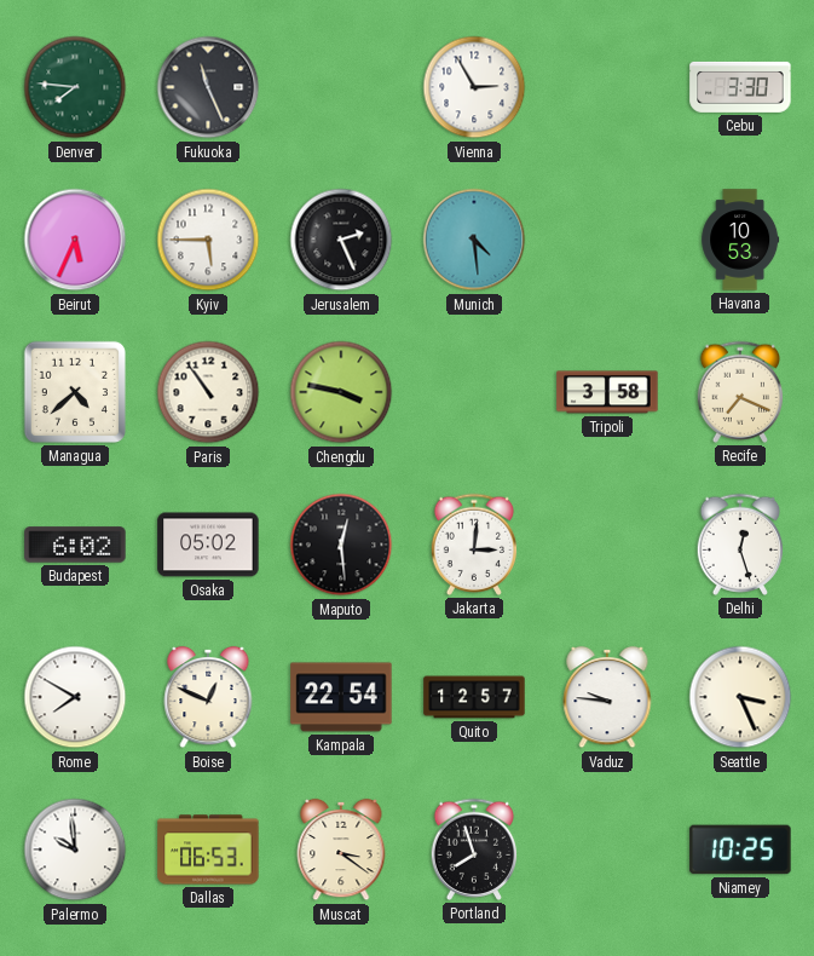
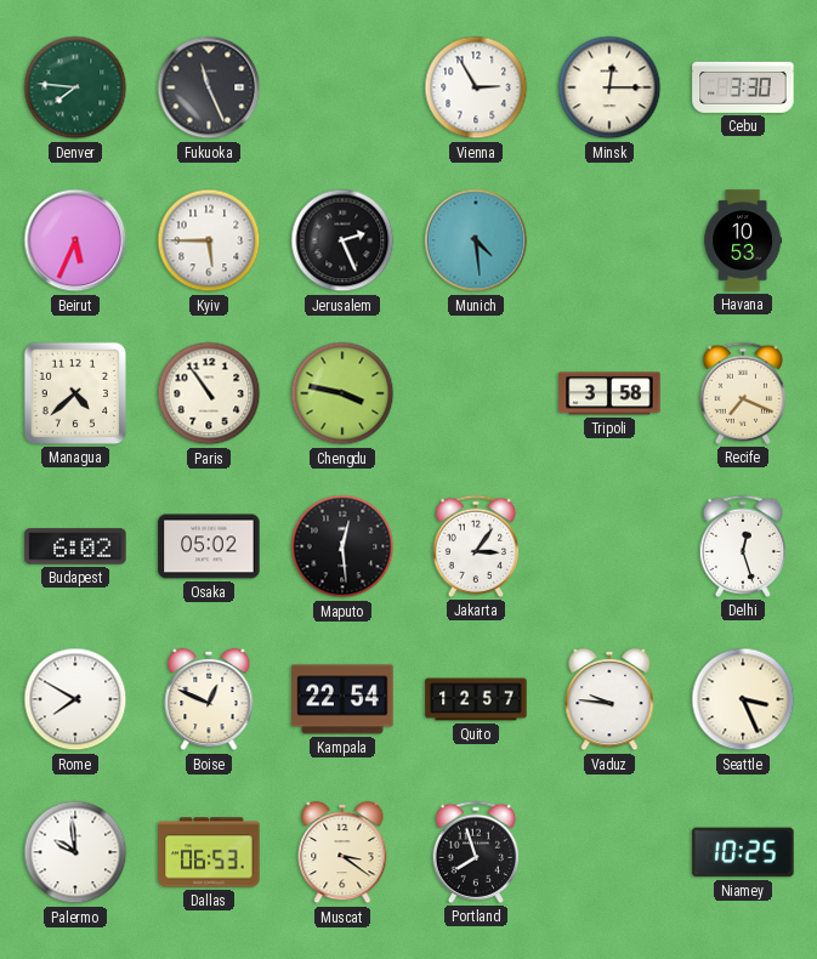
Minsk: none -> 12:15 (609, 87)
Jakarta: 3:01 -> 3:06 (476, 546)
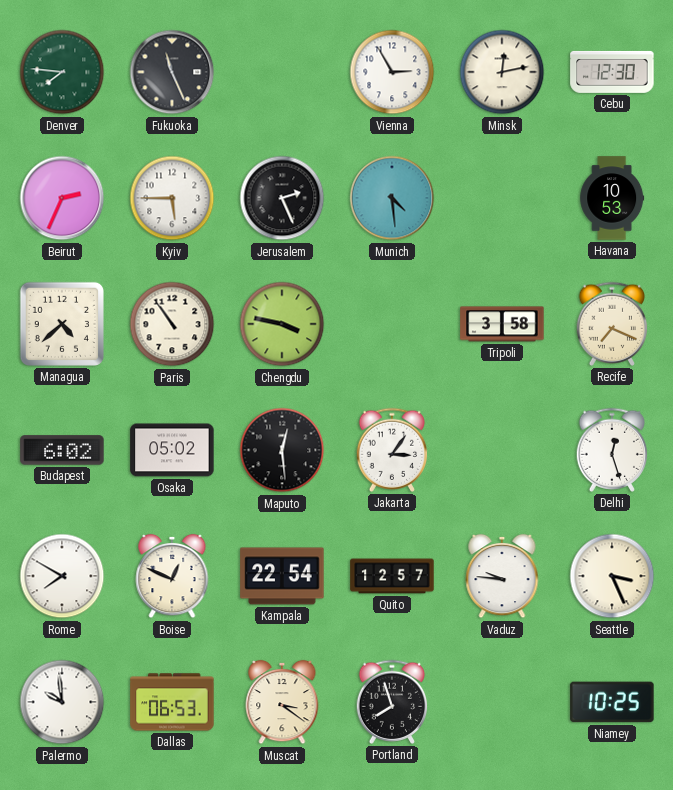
Minsk: 12:15 -> 12:13 (502, 72)
Cebu: 3:30 -> 12:30 (612, 72)
Beirut: 5:34 -> 2:34 (62, 198)
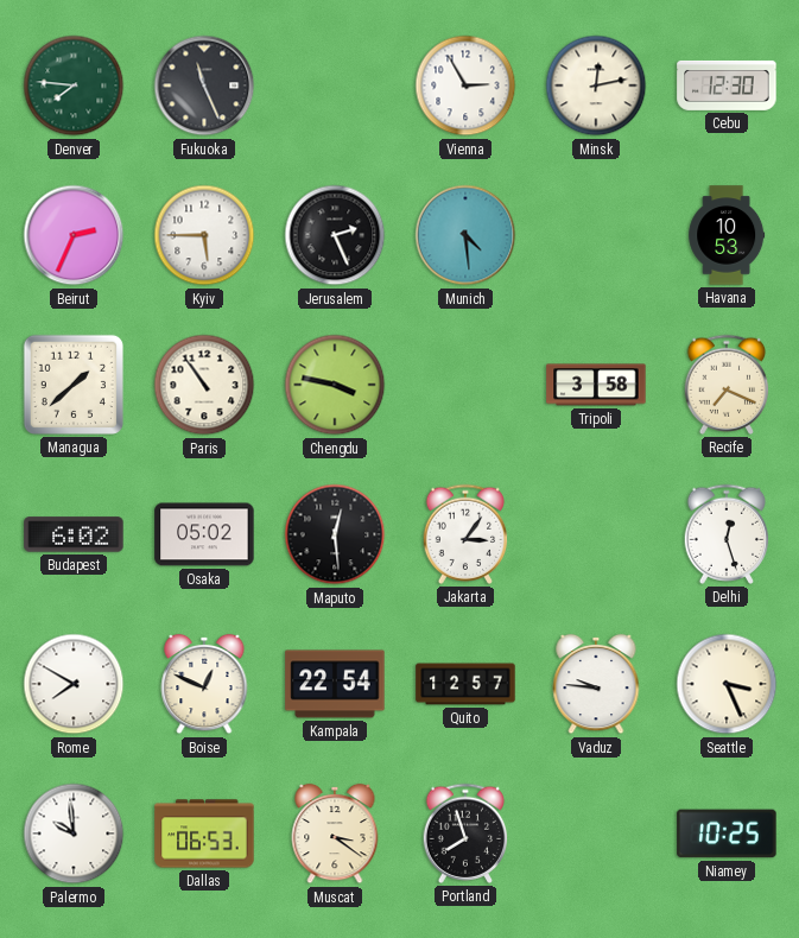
Managua: 4:38 -> 1:38 (74, 385)
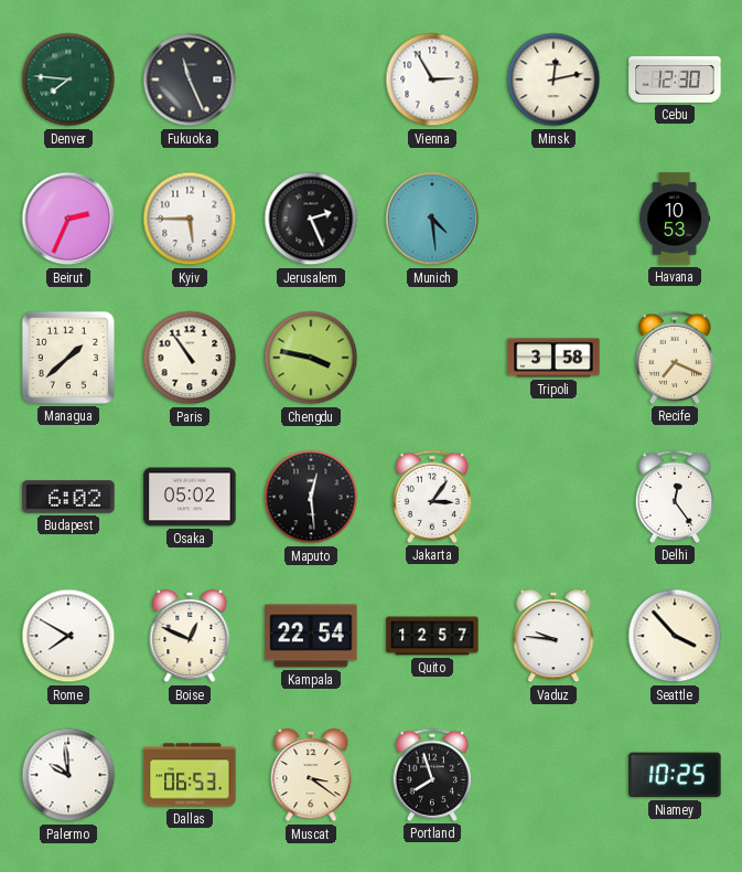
Delhi: 12:27 -> 12:24 (675, 497)
Seattle: 3:26 -> 3:53 (675, 636)
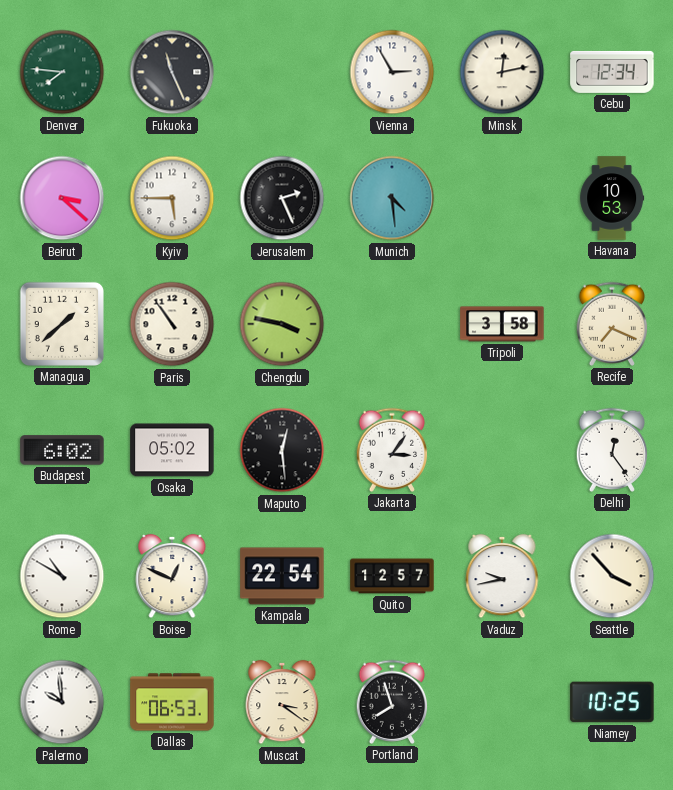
Cebu: 12:30 -> 12:34 (612, 72)
Beirut: 2:34 -> 3:22 (62, 198)
Rome: 7:50 -> 10:50 (62, 576)
Vaduz: 9:46 -> 9:43 (502, 576)
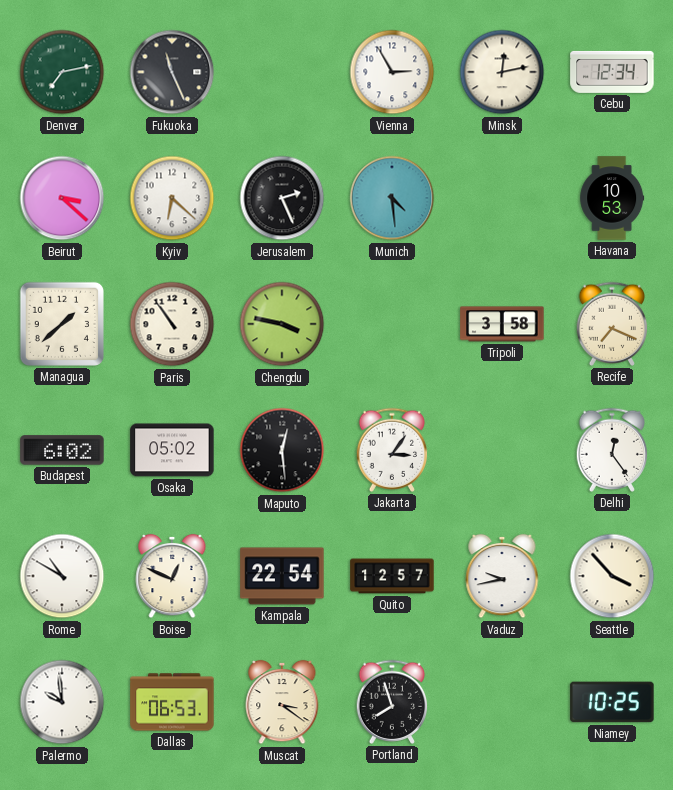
Denver: 7:46 -> 7:13 (62, 72)
Kyiv: 5:45 -> 6:22 (172, 198)
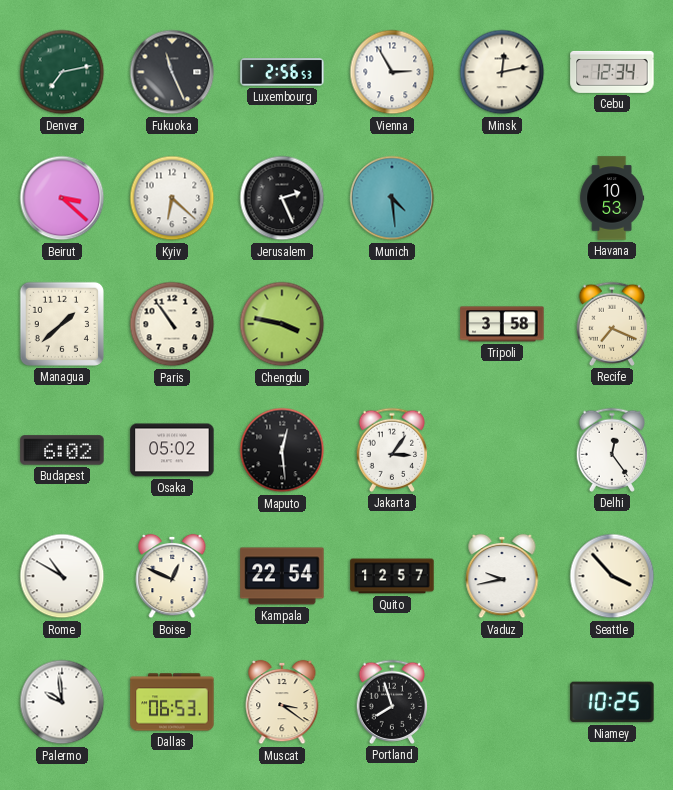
Luxembourg: none -> 2:56 (282, 72)
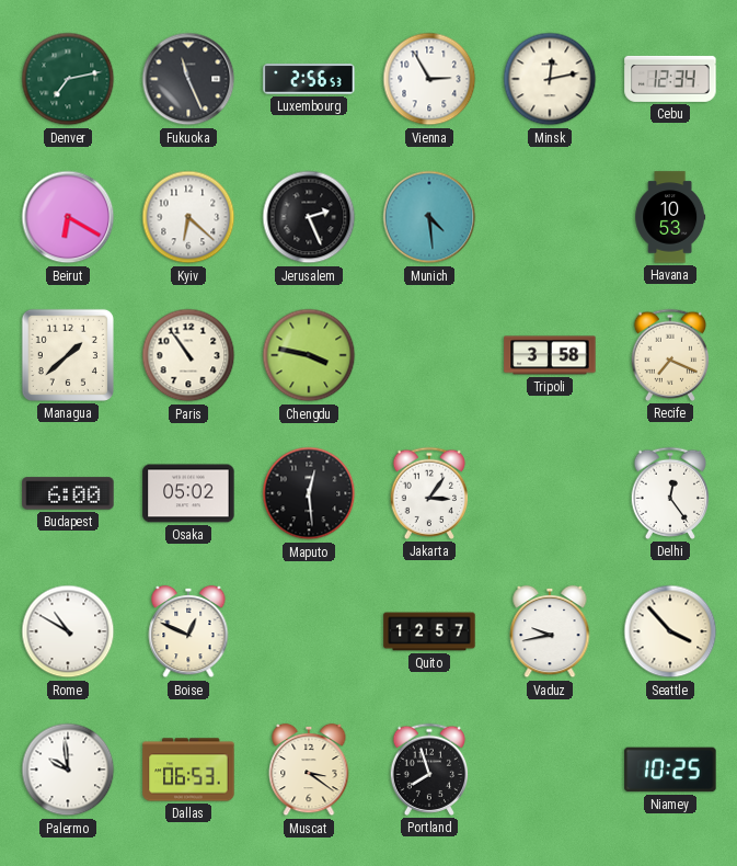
Beirut: 3:22 -> 6:20 (68, 217)
Budapest: 6:02 -> 6:00 (68, 493)
Kampala: 22:54 -> none (282, 576)
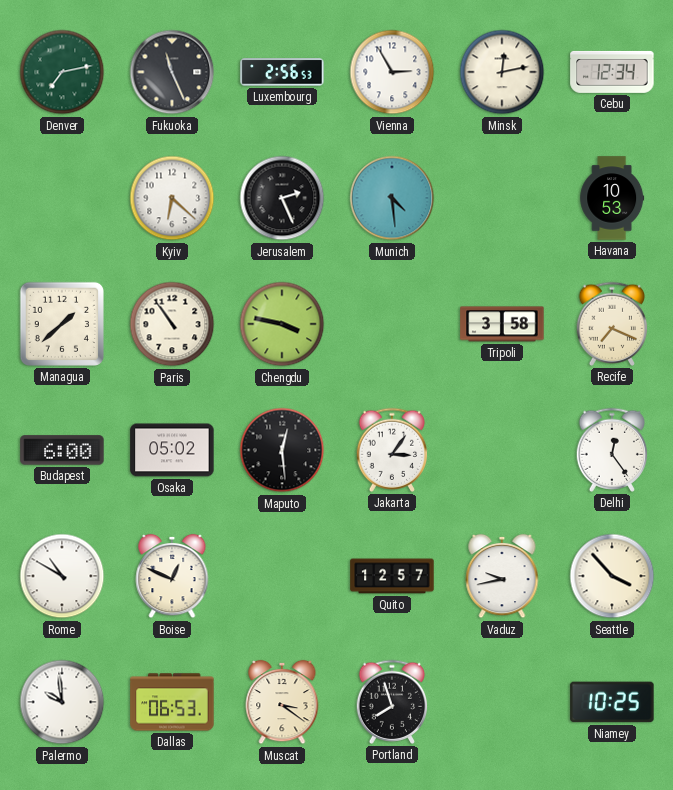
Beirut: 6:20 -> none (68, 217)
